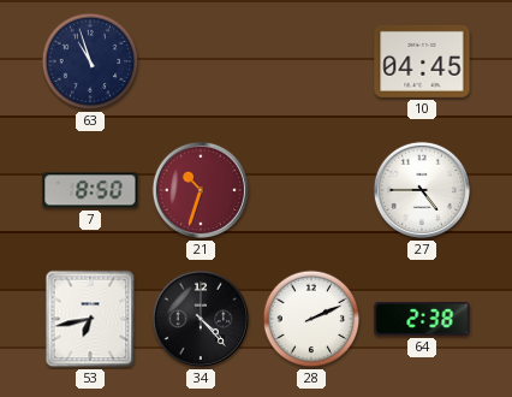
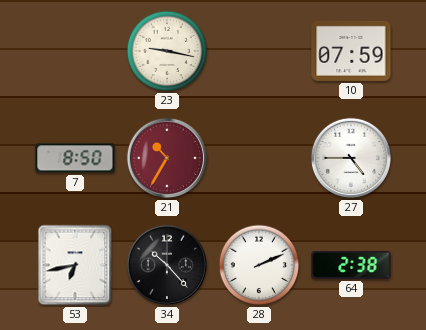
63: 10:57 -> none (90, 61)
23: none -> 9:17 (167, 51)
10: 04:45 -> 07:59 (351, 51)
21: 10:33 -> 10:35 (167, 158)
34: 4:23 -> 10:23 (167, 265)
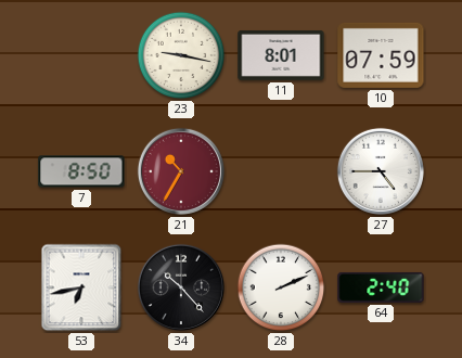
11: none -> 8:01 (281, 55)
64: 2:38 -> 2:40 (381, 287)
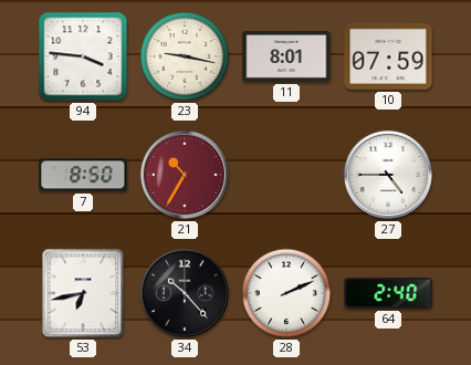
94: none -> 3:46 (83, 56)
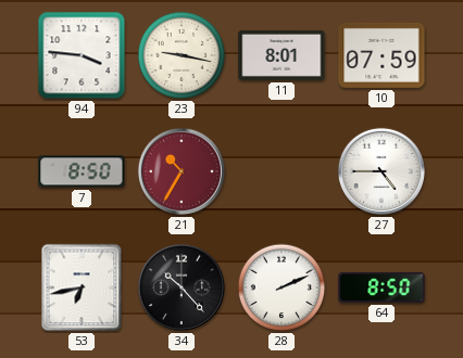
64: 2:40 -> 8:50 (381, 287)
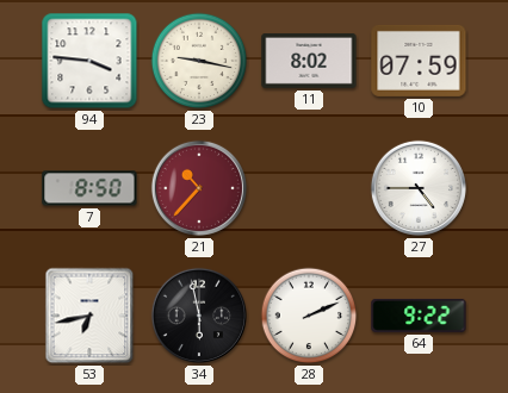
11: 8:01 -> 8:02 (309, 61)
21: 10:35 -> 10:37 (199, 188)
34: 10:23 -> 5:58 (199, 316)
64: 8:50 -> 9:22 (419, 316)
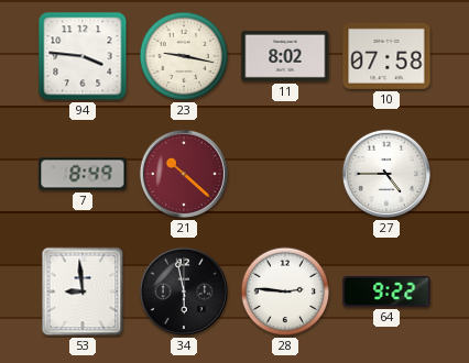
10: 07:59 -> 07:58 (386, 56)
7: 8:50 -> 8:49 (83, 174)
21: 10:37 -> 10:22 (184, 174)
53: 6:43 -> 8:59 (83, 291)
28: 2:11 -> 2:46 (285, 291)
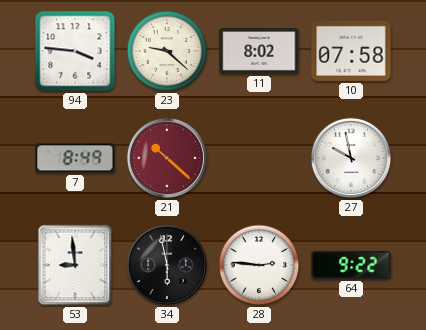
23: 9:17 -> 9:22 (167, 51)
27: 4:45 -> 9:58 (351, 158)
